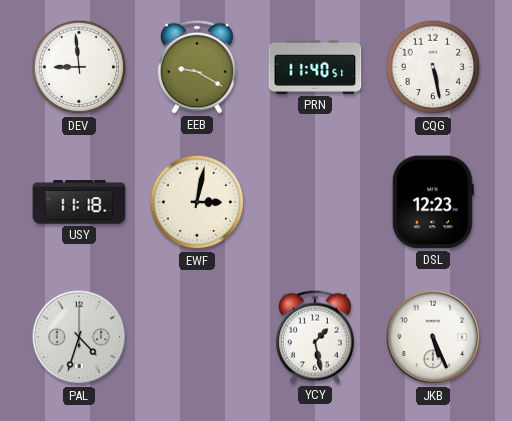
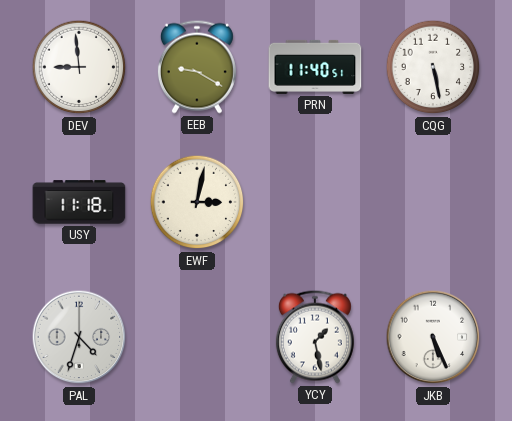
DSL: 12:23 -> none (433, 202)
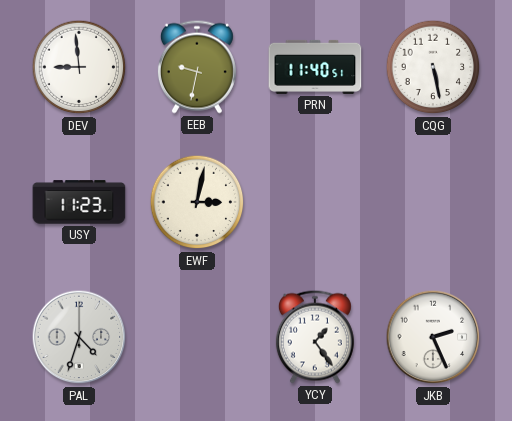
EEB: 9:20 -> 9:32 (197, 67)
USY: 11:18 -> 11:23 (79, 202)
YCY: 1:28 -> 1:24 (315, 337)
JKB: 5:26 -> 2:26 (433, 337)
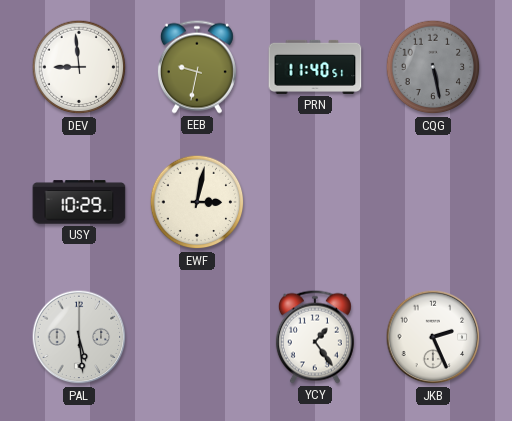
CQG dial: white -> grey (433, 67)
USY: 11:23 -> 10:29 (79, 202)
PAL: 4:33 -> 5:29 (79, 337)
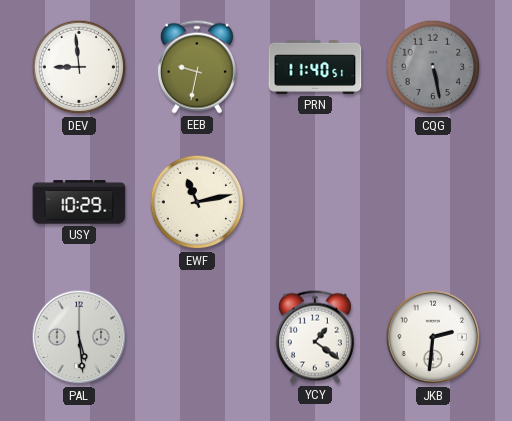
EWF: 3:02 -> 11:13 (197, 202)
YCY: 1:24 -> 1:21 (315, 337)
JKB: 2:26 -> 2:31 (433, 337)
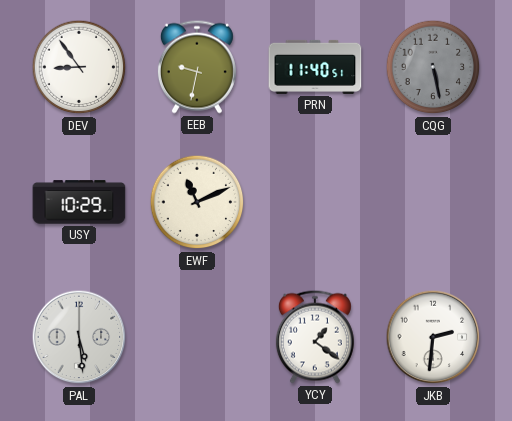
DEV: 8:59 -> 8:54 (79, 67)
EWF: 11:13 -> 11:11 (197, 202)
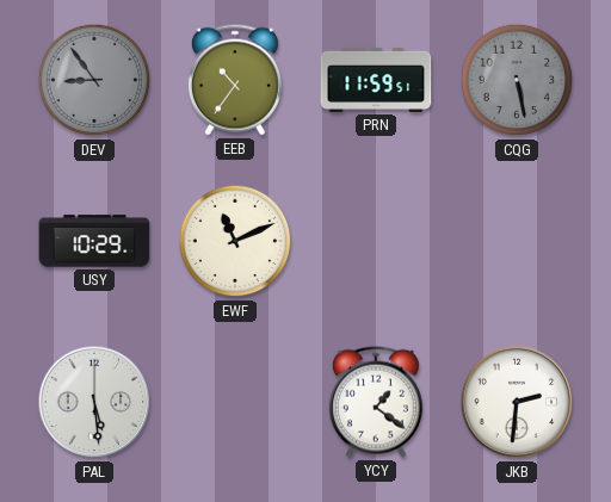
DEV dial: white -> grey (94, 80)
EEB: 9:32 -> 10:36 (235, 80)
PRN: 11:40 -> 11:59 (376, 80)
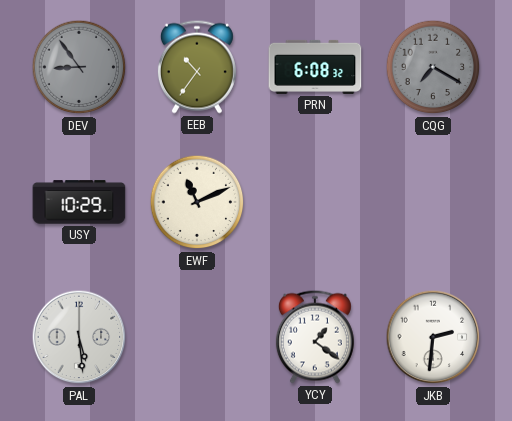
PRN: 11:59 -> 6:08 (315, 67)
CQG: 5:28 -> 7:20 (433, 67)
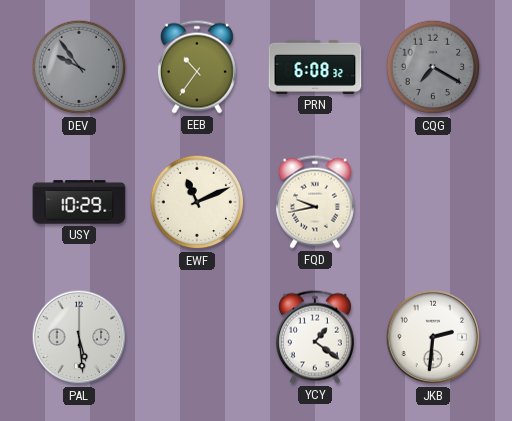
DEV: 8:54 -> 9:54 (79, 67)
FQD: none -> 9:43 (315, 202)
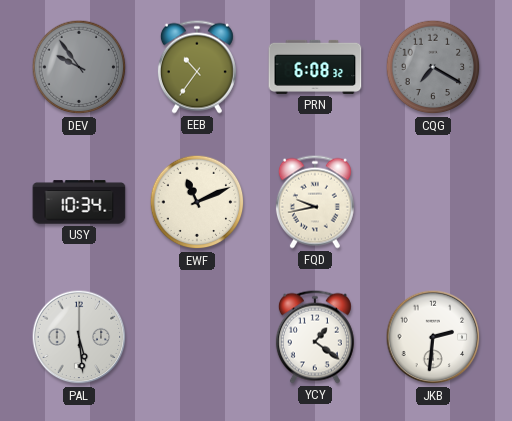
USY: 10:29 -> 10:34 (79, 202)
